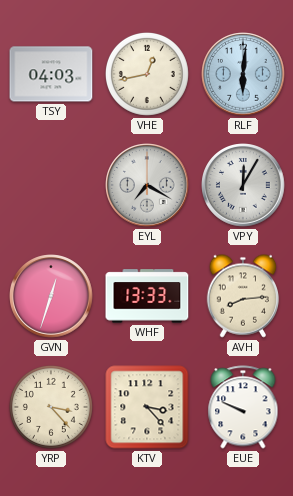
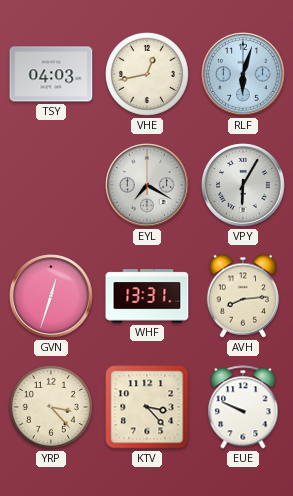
RLF: 6:01 -> 6:03 (243, 74)
VPY: 12:05 -> 6:05 (243, 185)
WHF: 13:33 -> 13:31 (147, 296)
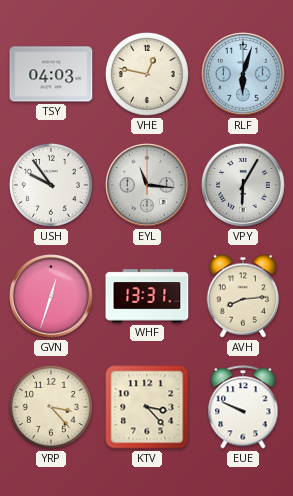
VHE: 12:43 -> 12:47 (147, 74)
USH: none -> 9:54 (51, 185)
EYL: 7:20 -> 11:16 (147, 185)
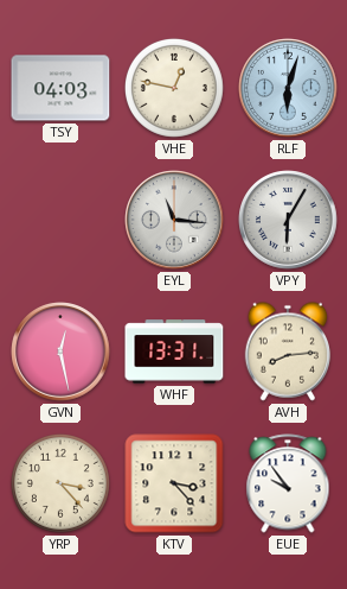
USH: 9:54 -> none (51, 185)
GVN: 12:33 -> 12:28 (60, 351)
EUE: 9:49 -> 9:54 (288, 483)
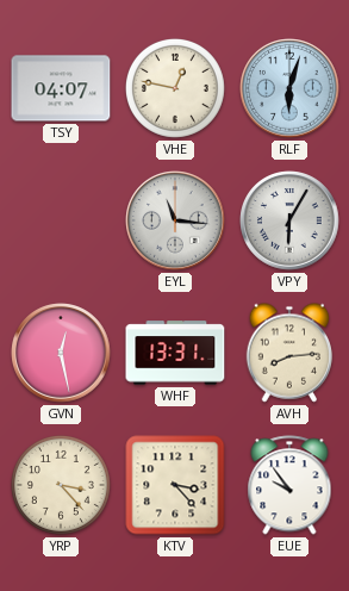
TSY: 04:03 -> 04:07 (61, 88)
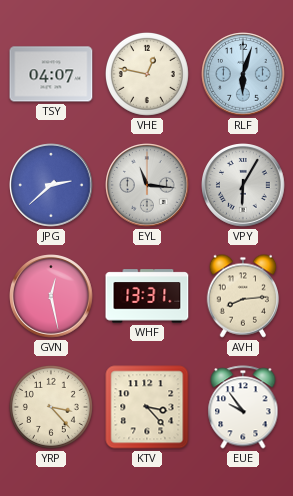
JPG: none -> 2:38 (51, 185)
